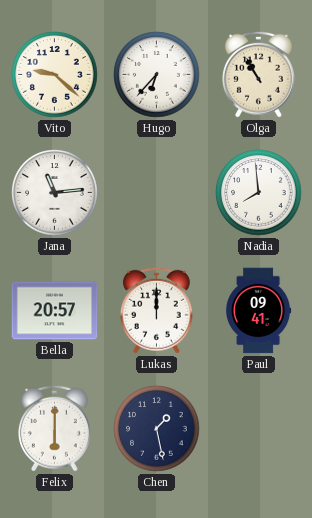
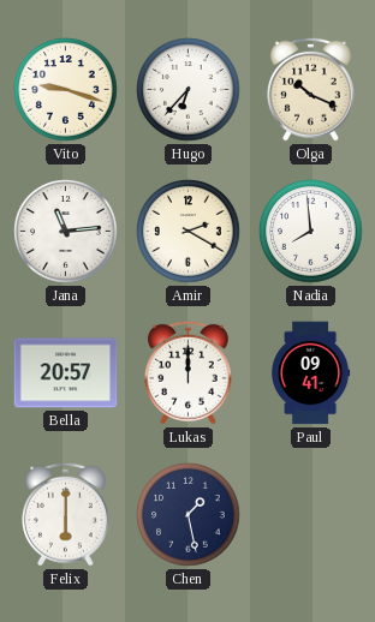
Vito: 9:22 -> 9:18 (66, 90)
Olga: 10:55 -> 10:19 (310, 89)
Amir: none -> 2:20 (189, 232)
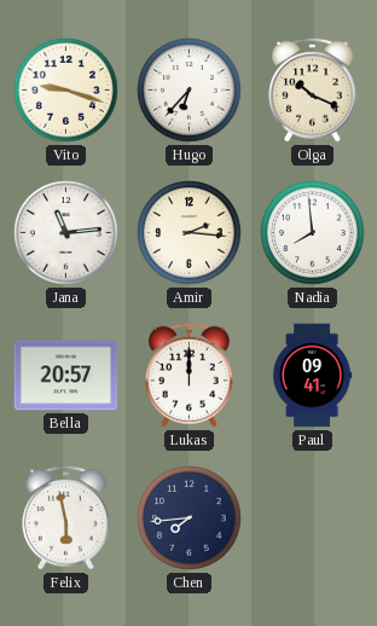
Amir: 2:20 -> 2:16 (190, 233)
Felix: 6:00 -> 5:58 (65, 517)
Chen: 1:28 -> 7:44 (190, 518)
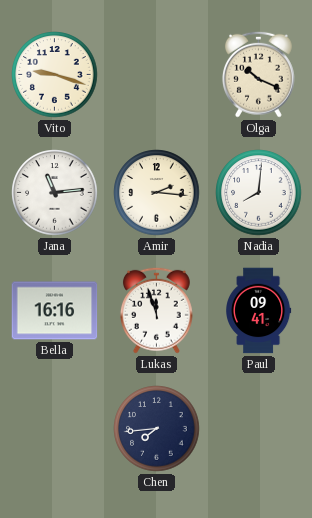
Hugo: 6:37 -> none (190, 91)
Nadia: 7:59 -> 8:01 (259, 193)
Bella: 20:57 -> 16:16 (55, 311)
Lukas: 12:00 -> 11:57 (156, 310)
Felix: 5:58 -> none (65, 517)
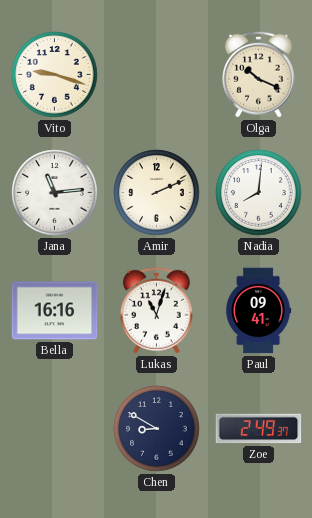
Amir: 2:16 -> 2:11 (157, 193)
Lukas: 11:57 -> 11:03 (156, 310)
Chen: 7:44 -> 8:50 (157, 429)
Zoe: none -> 2:49 (259, 429)
